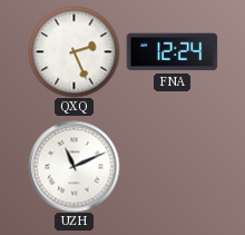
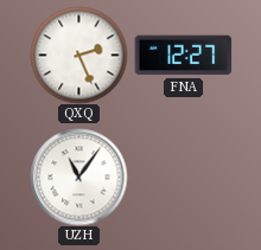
FNA: 12:24 -> 12:27 (183, 56)
UZH: 11:11 -> 11:06 (78, 177)
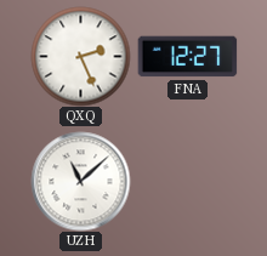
UZH: 11:06 -> 11:08 (80, 181)
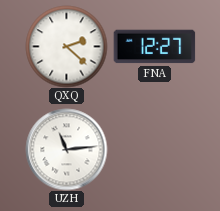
QXQ: 2:26 -> 2:22 (66, 46)
UZH: 11:08 -> 11:14 (66, 149)
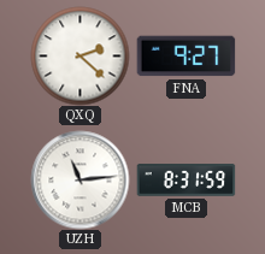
FNA: 12:27 -> 9:27 (185, 57)
MCB: none -> 8:31 (185, 181)
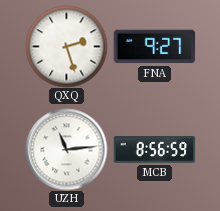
QXQ: 2:22 -> 2:27 (66, 46)
MCB: 8:31 -> 8:56 (154, 150)
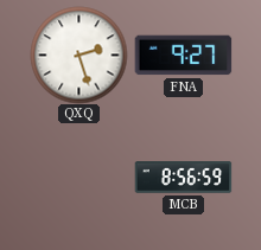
UZH: 11:14 -> none (66, 149)
